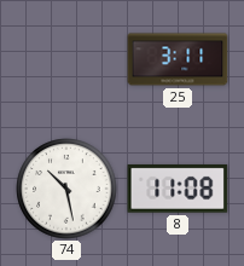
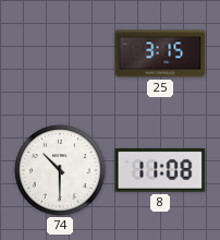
25: 3:11 -> 3:15 (160, 53)
74: 10:28 -> 10:30 (60, 170)
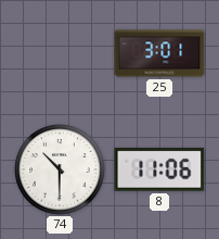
25: 3:15 -> 3:01 (159, 53)
8: 11:08 -> 11:06 (159, 169)
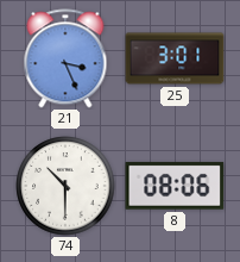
21: none -> 3:26 (65, 58)
8: 11:06 -> 08:06 (175, 186)
